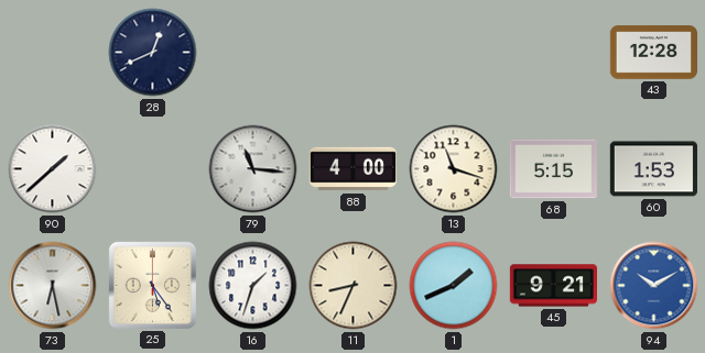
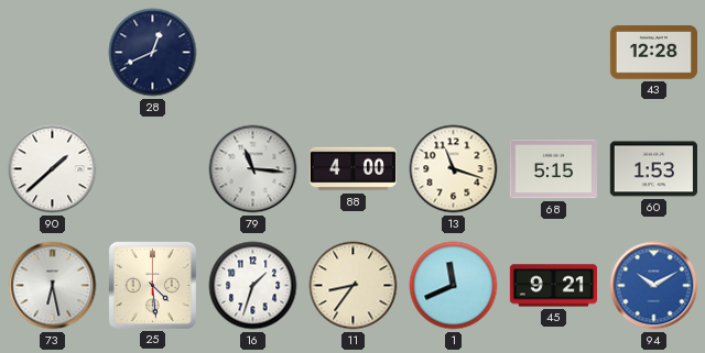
25: 5:24 -> 4:29 (152, 285)
11: 8:34 -> 8:36 (354, 286)
1: 1:41 -> 11:41 (454, 286)
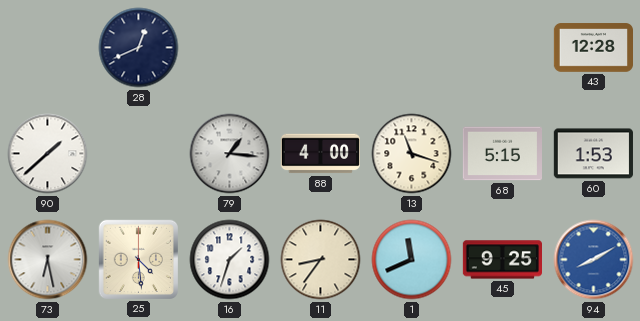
79: 11:16 -> 1:16 (230, 154)
45: 9:21 -> 9:25 (502, 260)
94: 10:10 -> 8:10 (594, 260)
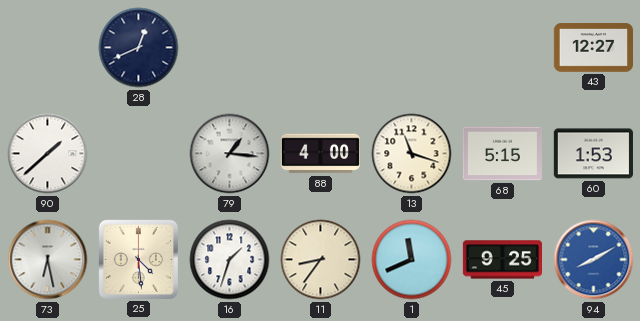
43: 12:28 -> 12:27 (593, 48)
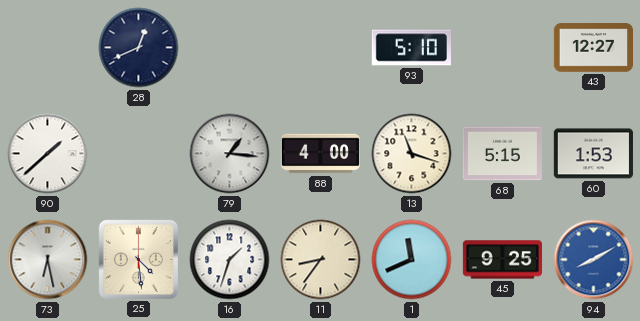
93: none -> 5:10 (411, 48)
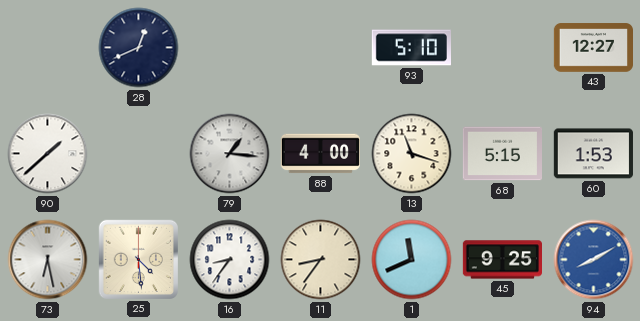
16: 1:33 -> 8:36 (230, 260)
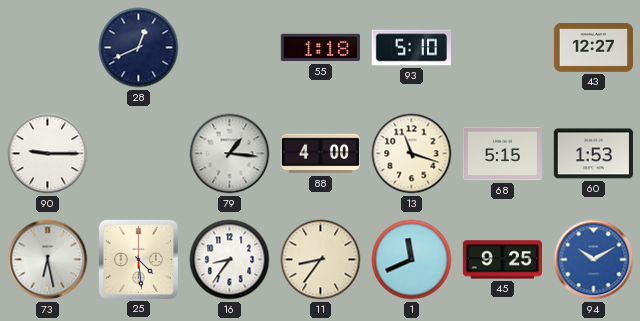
55: none -> 1:18 (320, 48)
90: 1:38 -> 9:15 (48, 154)
94: 8:10 -> 10:10 (594, 260)
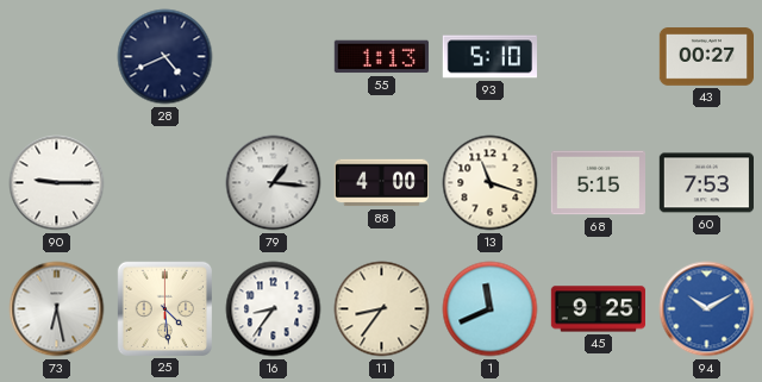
28: 12:41 -> 4:41 (165, 57)
55: 1:18 -> 1:13 (381, 57)
43: 12:27 -> 00:27 (706, 57)
60: 1:53 -> 7:53 (706, 183)
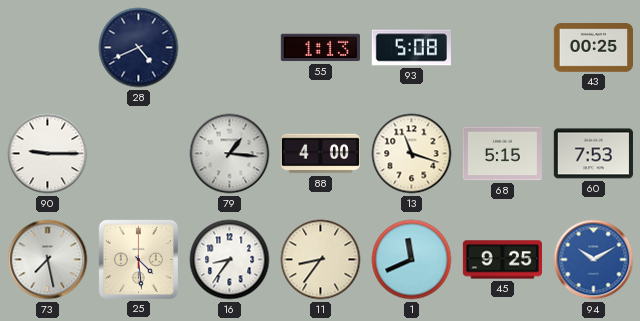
93: 5:10 -> 5:08 (411, 48)
43: 00:27 -> 00:25 (593, 48)
73: 6:28 -> 7:28 (48, 260)
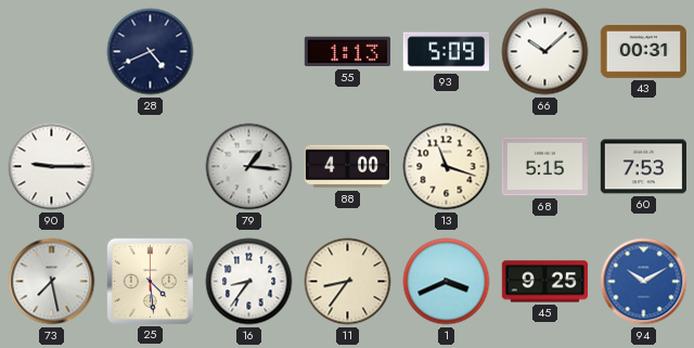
93: 5:08 -> 5:09 (446, 52)
66: none -> 10:08 (545, 52)
43: 00:25 -> 00:31 (643, 52)
1: 11:41 -> 3:41 (447, 282)
